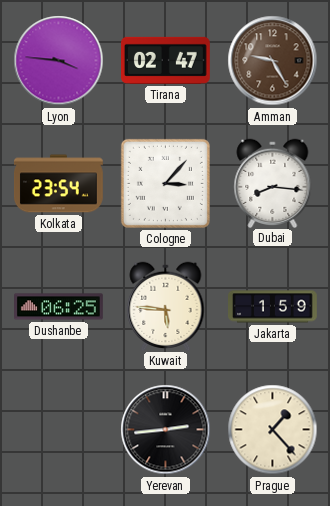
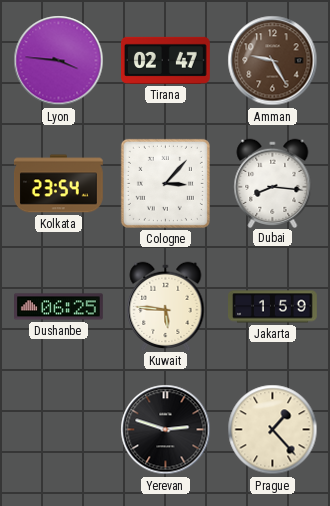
Yerevan: 2:44 -> 2:48 (166, 430)
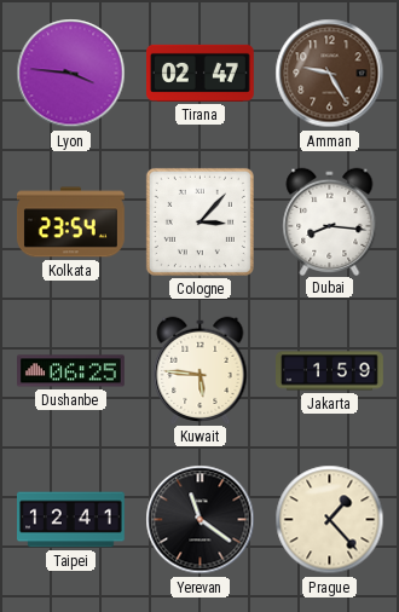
Taipei: none -> 12:41 (71, 520)
Yerevan: 2:48 -> 11:21 (201, 520)
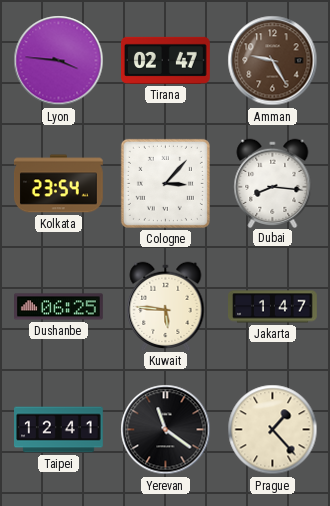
Jakarta: 1:59 -> 1:47 (273, 307)
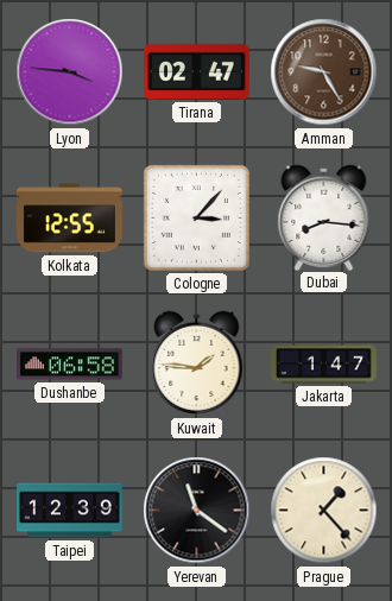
Kolkata: 23:54 -> 12:55 (70, 219)
Dushanbe: 06:25 -> 06:58 (70, 365)
Kuwait: 5:46 -> 1:46 (197, 363)
Taipei: 12:41 -> 12:39 (70, 511)
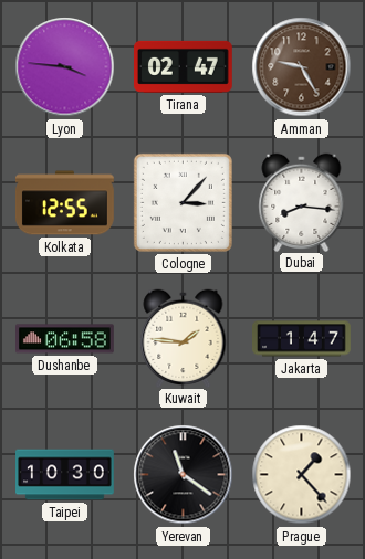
Taipei: 12:39 -> 10:30 (65, 475)
